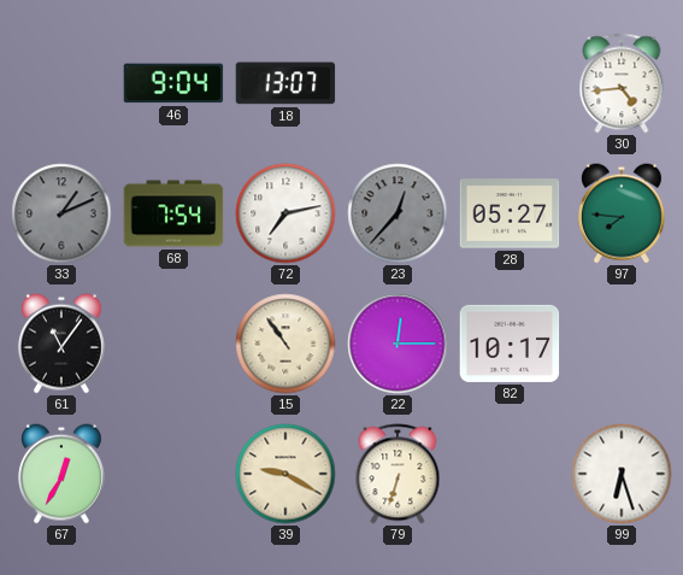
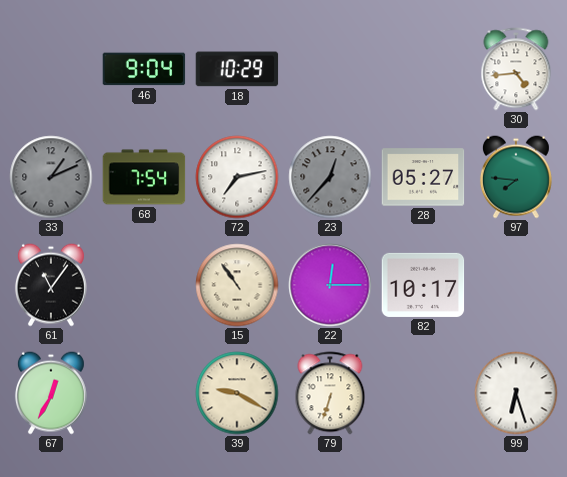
18: 13:07 -> 10:29 (237, 69)
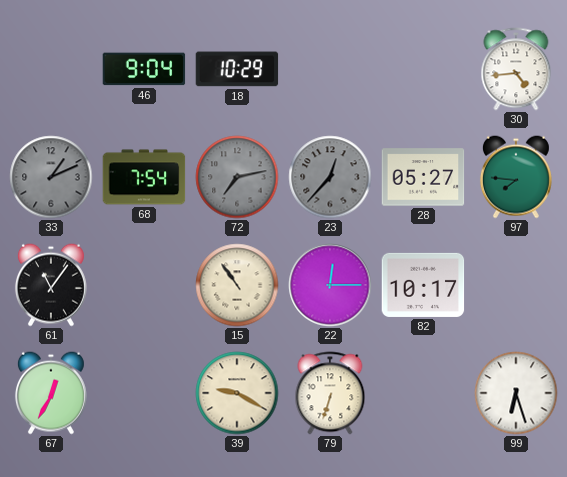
72 dial: white -> grey (237, 177)
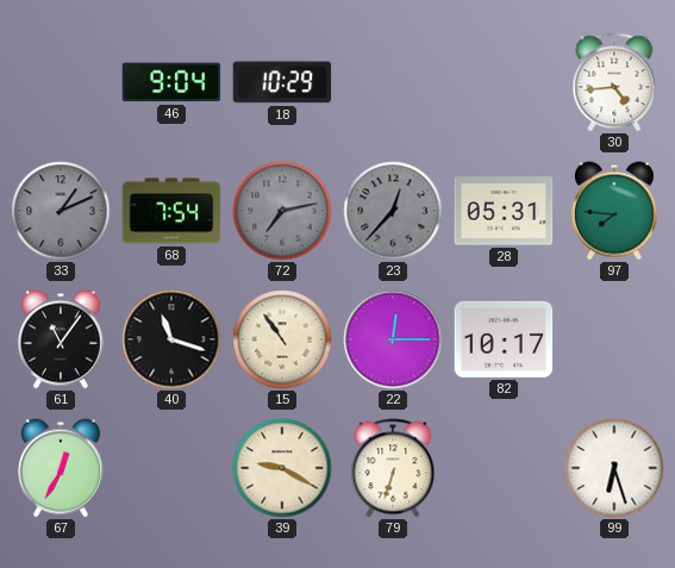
28: 05:27 -> 05:31 (504, 211)
40: none -> 11:18 (171, 339)
